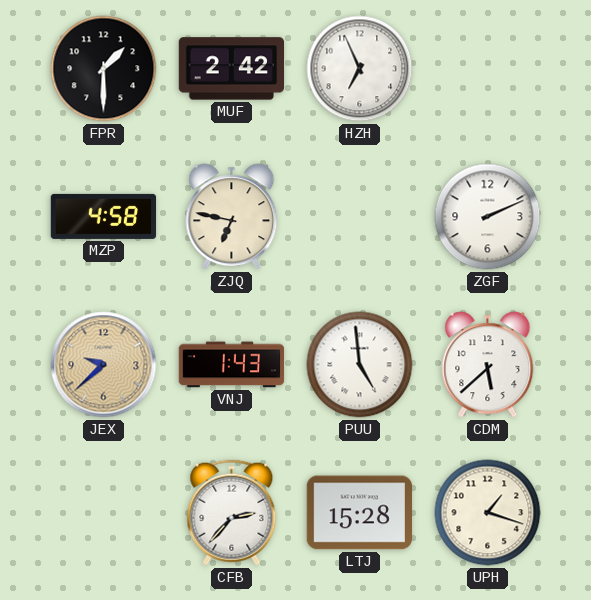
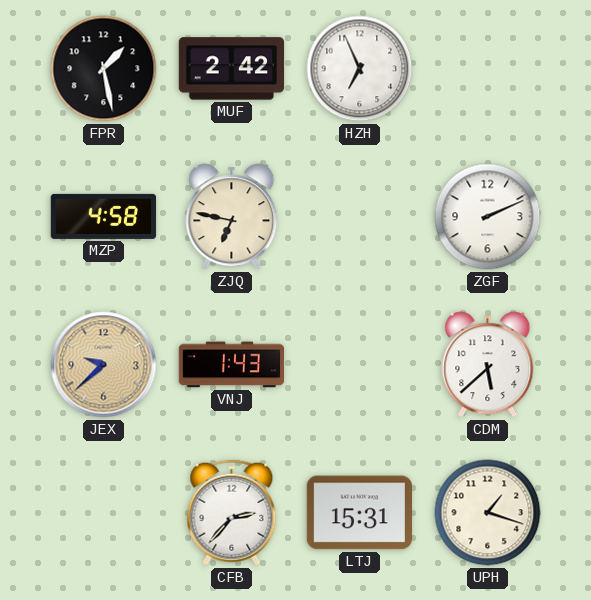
FPR: 1:30 -> 1:28 (104, 69)
PUU: 4:59 -> none (360, 365)
LTJ: 15:28 -> 15:31 (359, 513)
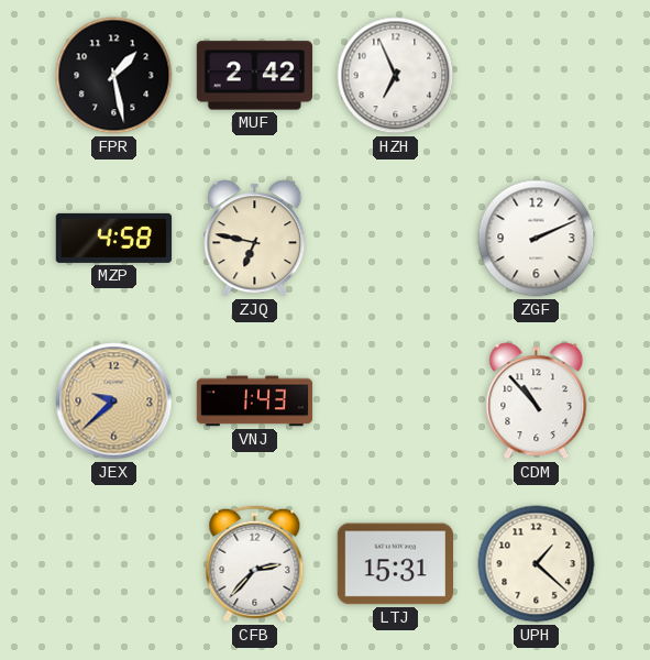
CDM: 5:38 -> 10:53 (537, 402)
UPH: 1:18 -> 1:22 (537, 564)
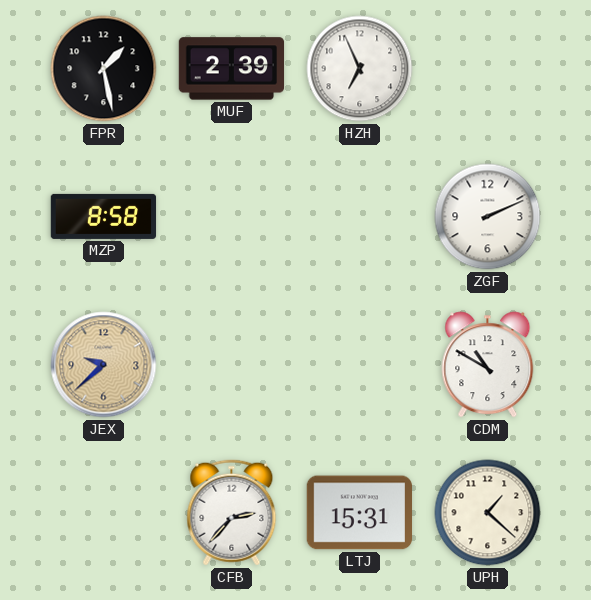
MUF: 2:42 -> 2:39 (232, 69)
MZP: 4:58 -> 8:58 (104, 216)
ZJQ: 6:47 -> none (255, 239)
VNJ: 1:43 -> none (255, 402)
CDM: 10:53 -> 10:50 (488, 365)
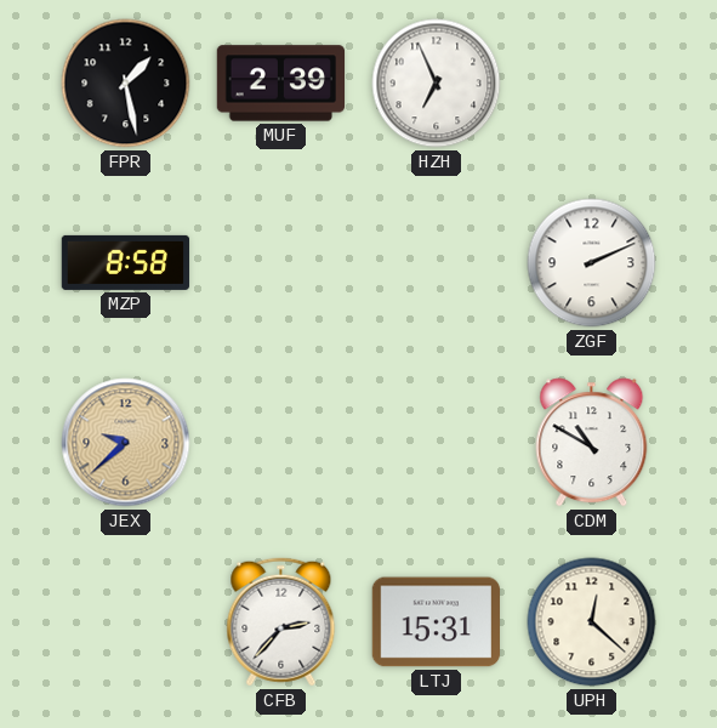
UPH: 1:22 -> 12:22 (592, 622)
